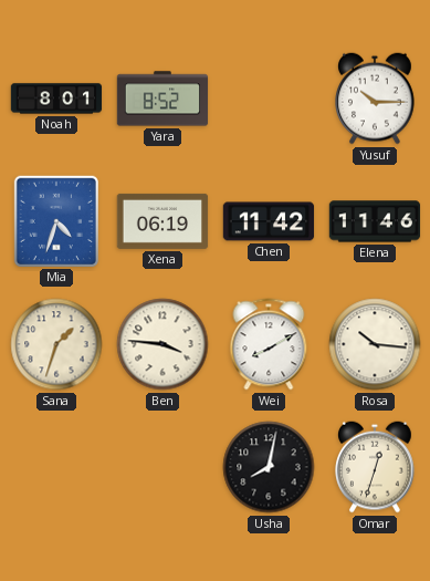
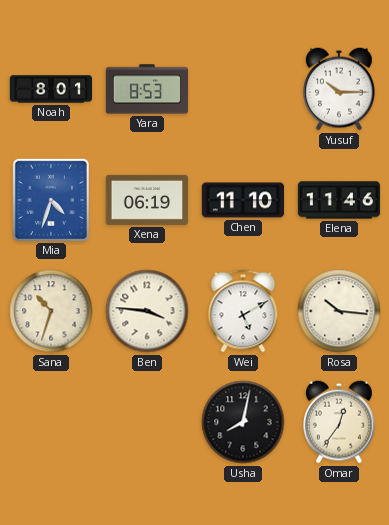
Yara: 8:52 -> 8:53 (147, 89)
Chen: 11:42 -> 11:10 (243, 200)
Sana: 1:33 -> 10:33 (51, 311)
Wei: 8:10 -> 5:10 (243, 311)
Omar: 12:33 -> 12:36 (340, 422)
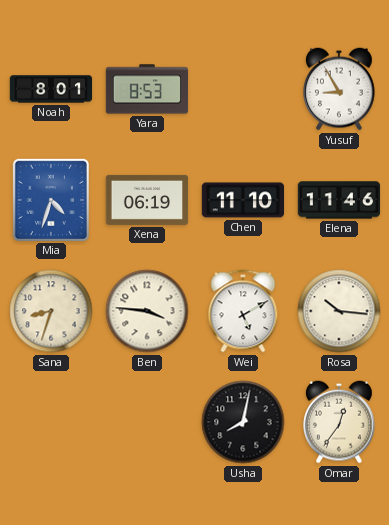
Yusuf: 10:15 -> 8:55 (340, 89)
Sana: 10:33 -> 8:33 (51, 311)
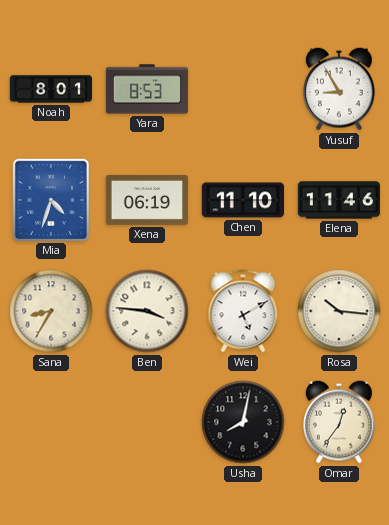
Sana: 8:33 -> 8:35 (51, 311)
